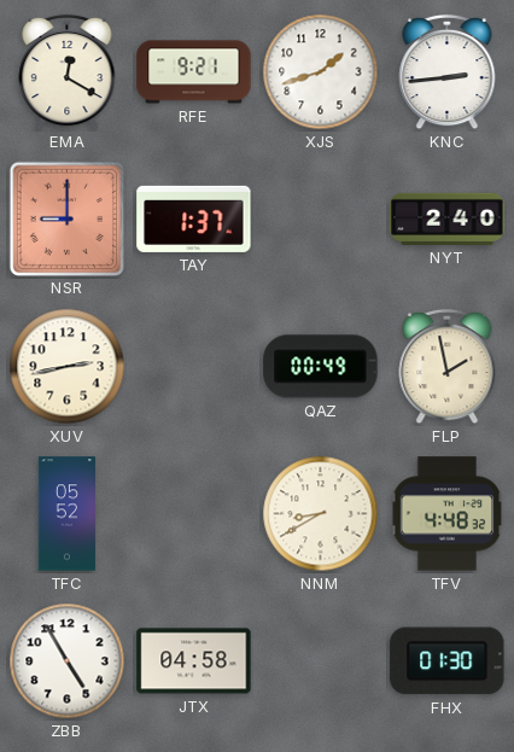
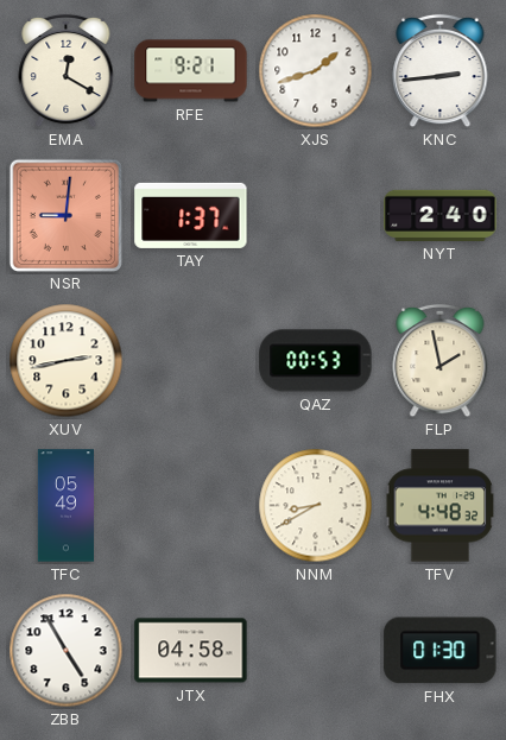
NSR: 9:00 -> 9:01 (65, 215)
QAZ: 00:49 -> 00:53 (316, 361)
TFC: 05:52 -> 05:49 (65, 506)
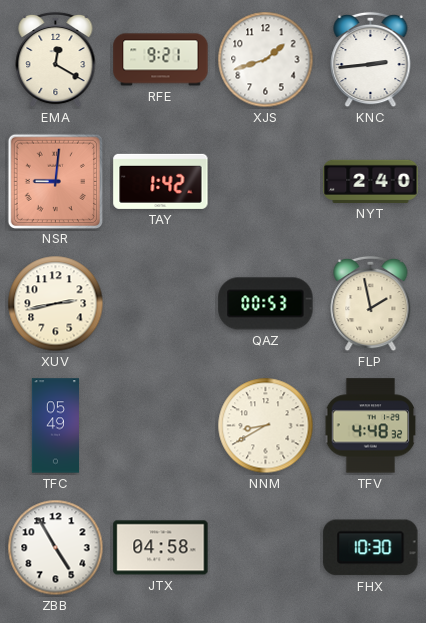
TAY: 1:37 -> 1:42 (161, 181)
FHX: 01:30 -> 10:30 (371, 548)
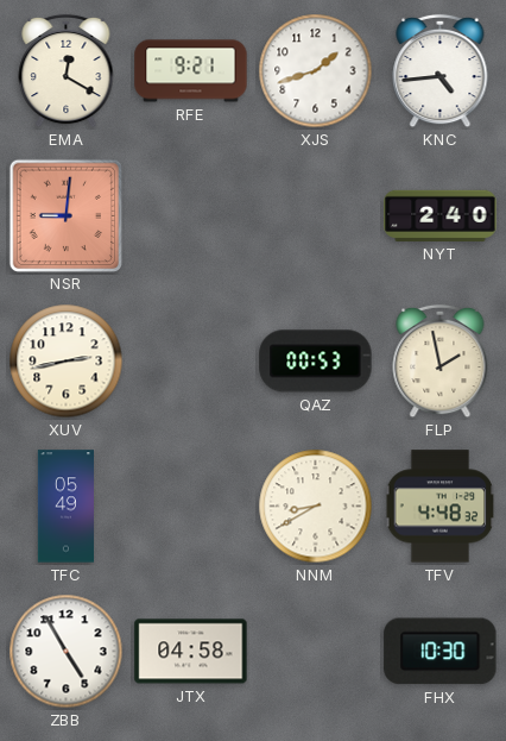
KNC: 2:44 -> 4:44 (441, 71)
TAY: 1:42 -> none (161, 181)
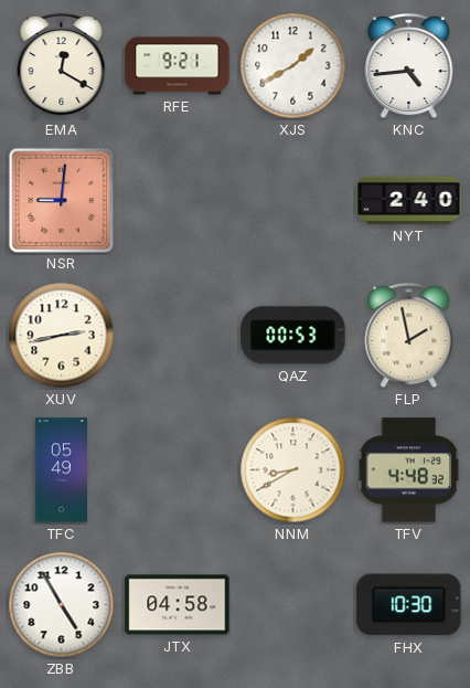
XJS: 1:42 -> 1:40 (293, 66)
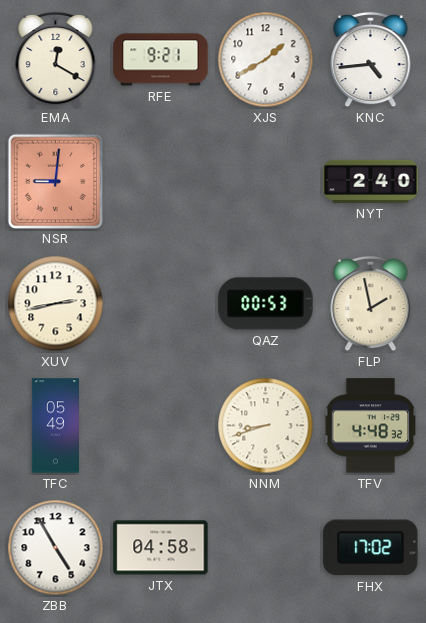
NNM: 8:40 -> 8:42 (266, 426)
FHX: 10:30 -> 17:02 (371, 548)
